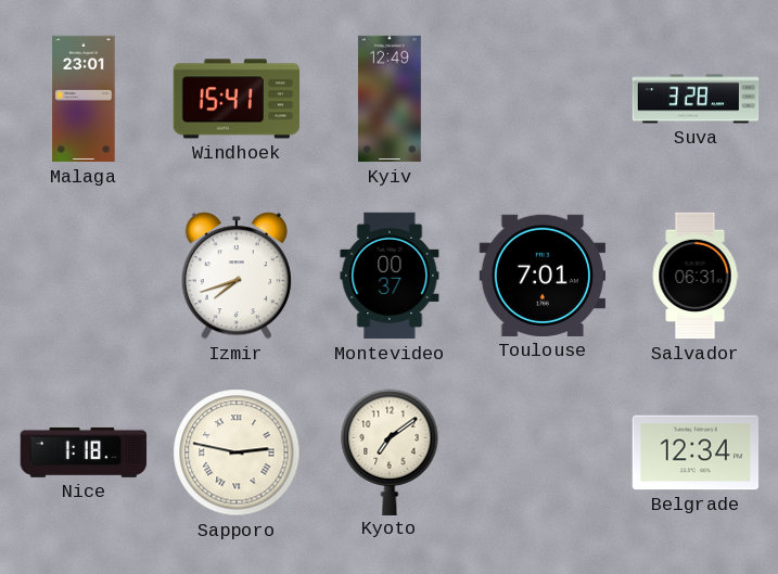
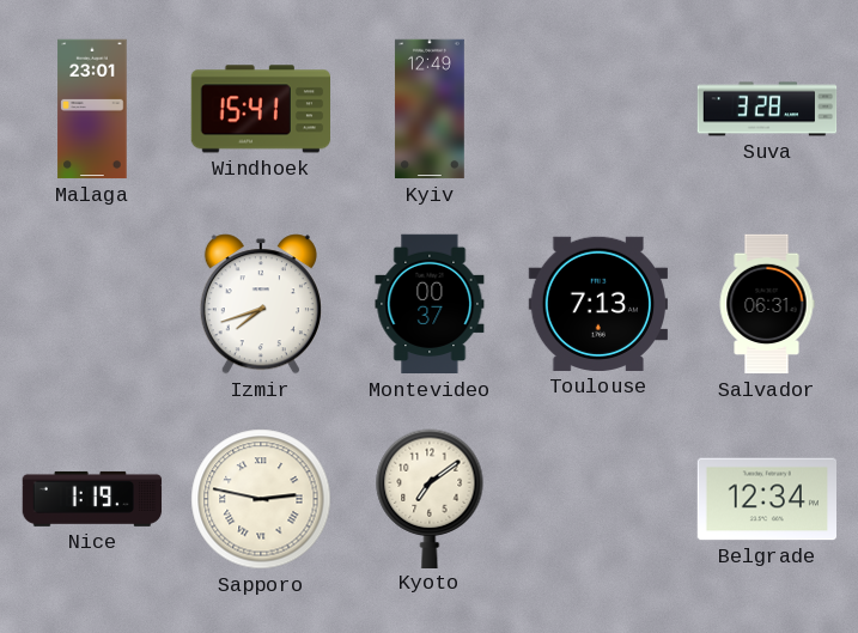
Toulouse: 7:01 -> 7:13 (597, 304)
Nice: 1:18 -> 1:19 (92, 499)
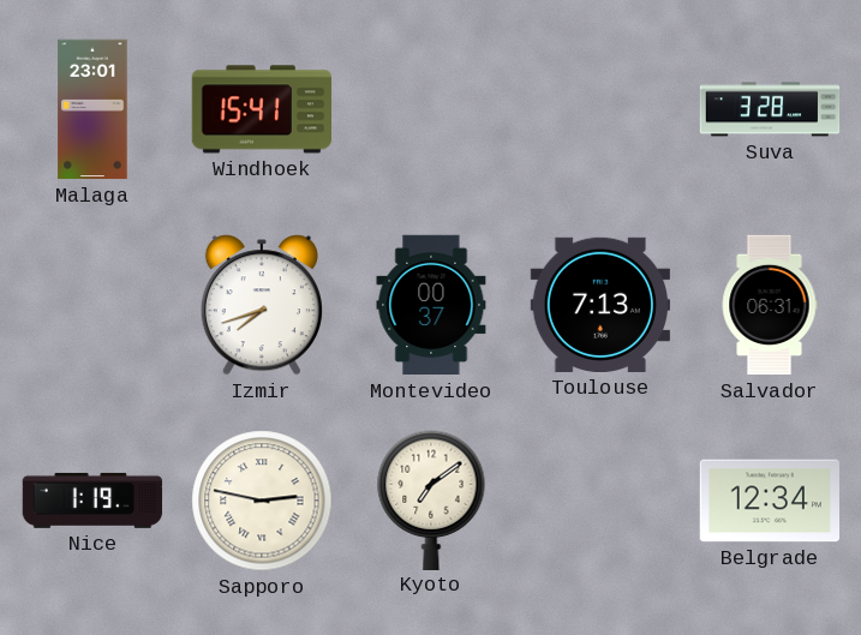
Kyiv: 12:49 -> none (430, 109)
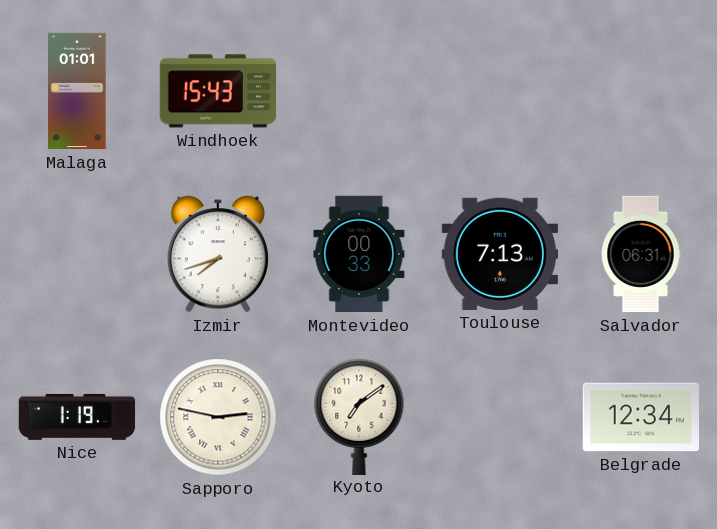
Malaga: 23:01 -> 01:01 (77, 91)
Windhoek: 15:41 -> 15:43 (217, 91)
Suva: 3:28 -> none (770, 109)
Montevideo: 00:37 -> 00:33 (359, 254)
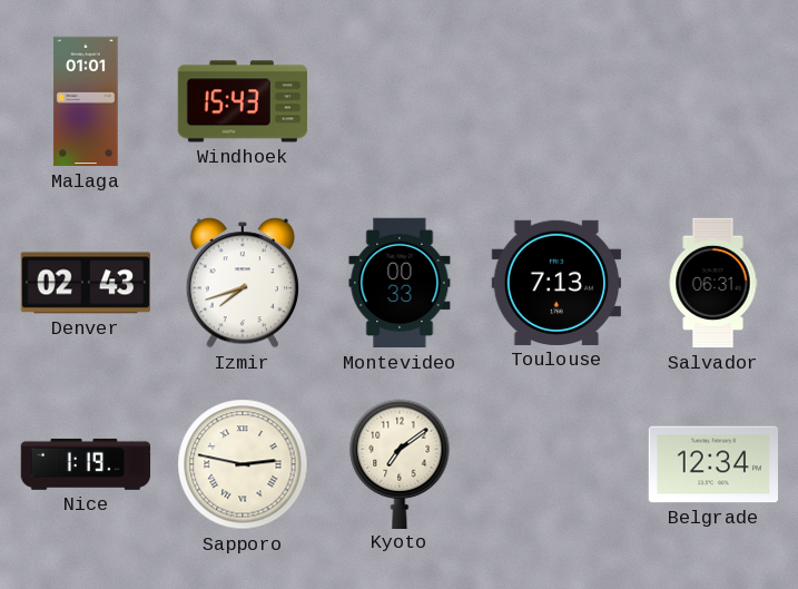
Denver: none -> 02:43 (85, 283)
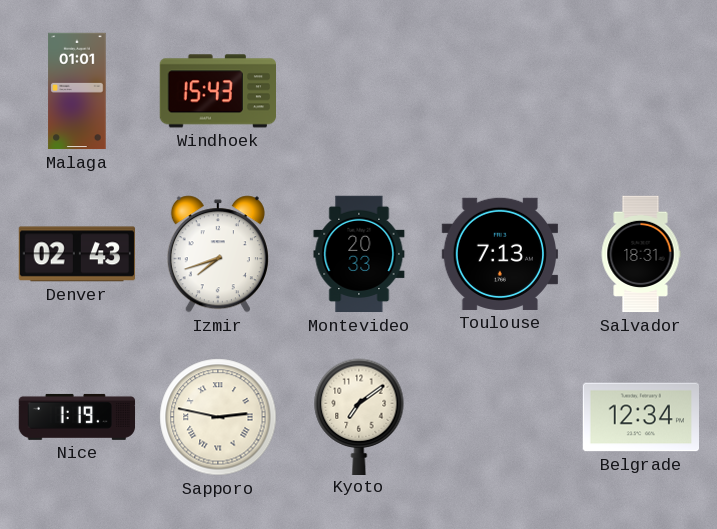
Montevideo: 00:33 -> 20:33 (359, 254)
Salvador: 06:31 -> 18:31 (641, 254)
